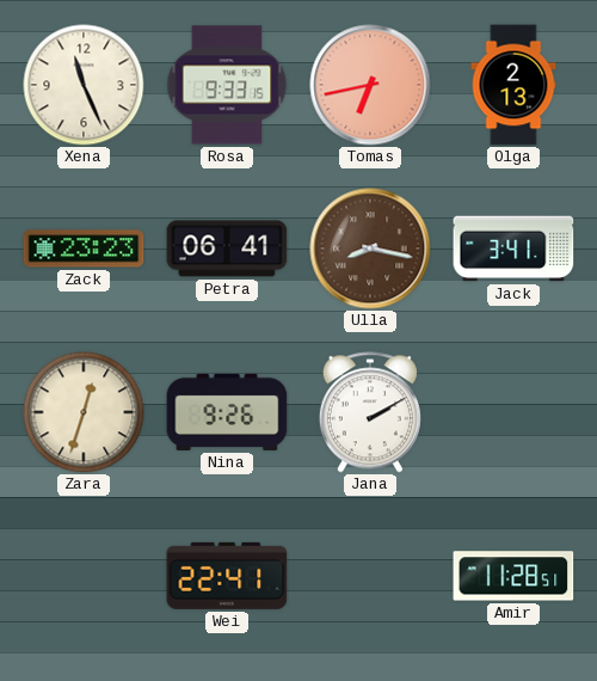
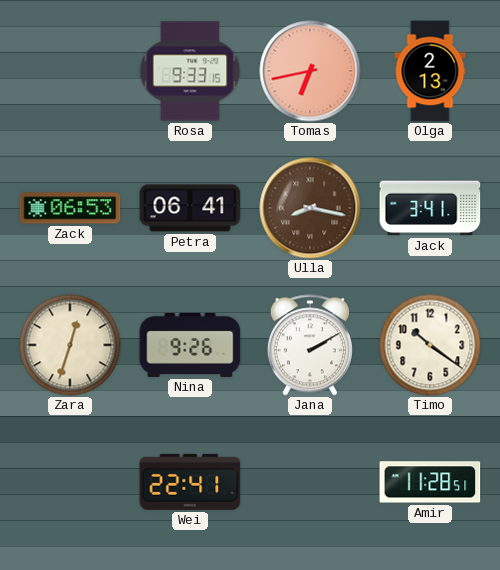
Xena: 11:26 -> none (84, 85)
Zack: 23:23 -> 06:53 (70, 208)
Timo: none -> 10:21 (430, 345)
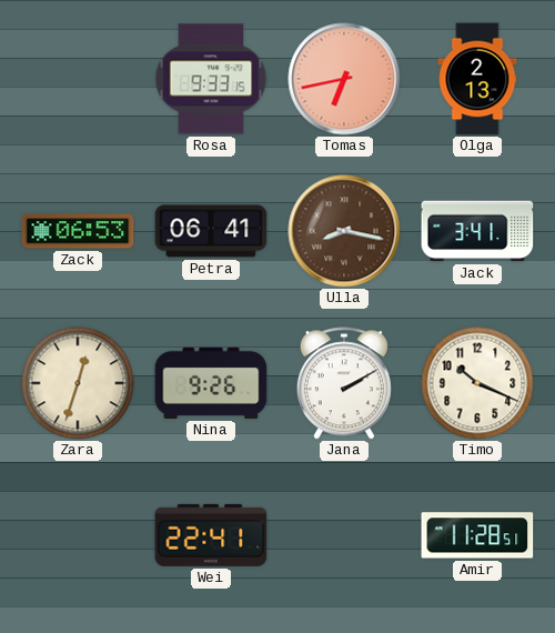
Timo: 10:21 -> 10:19 (477, 383)
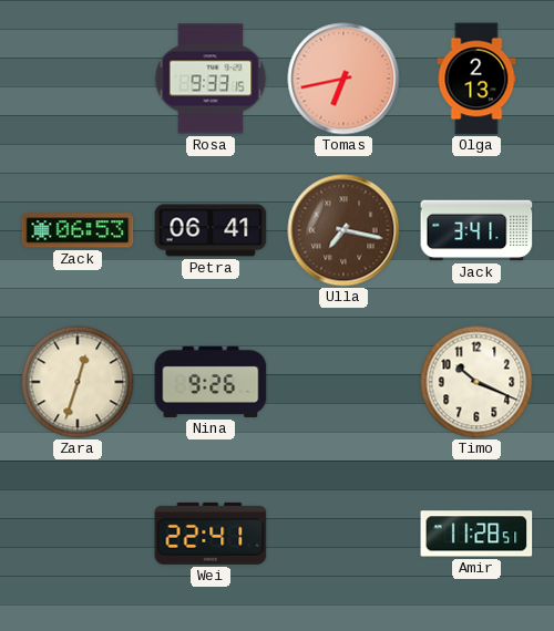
Ulla: 8:17 -> 7:17 (343, 230)
Jana: 2:10 -> none (344, 383)
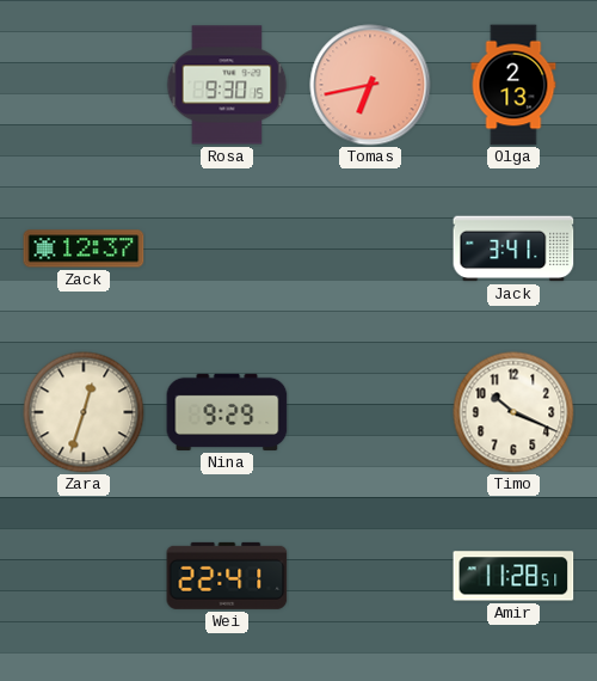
Rosa: 9:33 -> 9:30 (227, 85)
Zack: 06:53 -> 12:37 (84, 249)
Petra: 06:41 -> none (211, 230)
Ulla: 7:17 -> none (343, 230)
Nina: 9:26 -> 9:29 (227, 412)
